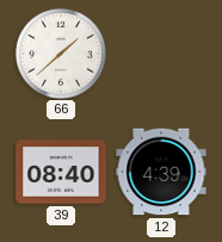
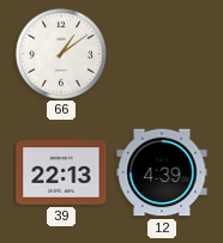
66: 1:38 -> 1:09 (61, 54)
39: 08:40 -> 22:13 (61, 172)
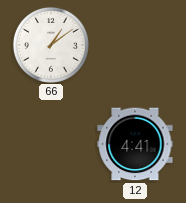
39: 22:13 -> none (61, 172)
12: 4:39 -> 4:41 (135, 144)
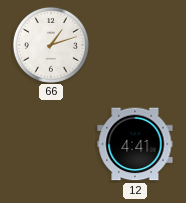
66: 1:09 -> 1:12 (51, 45)
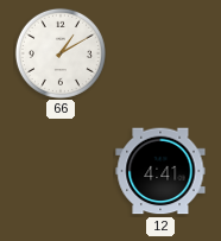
66: 1:12 -> 1:10 (61, 53)
